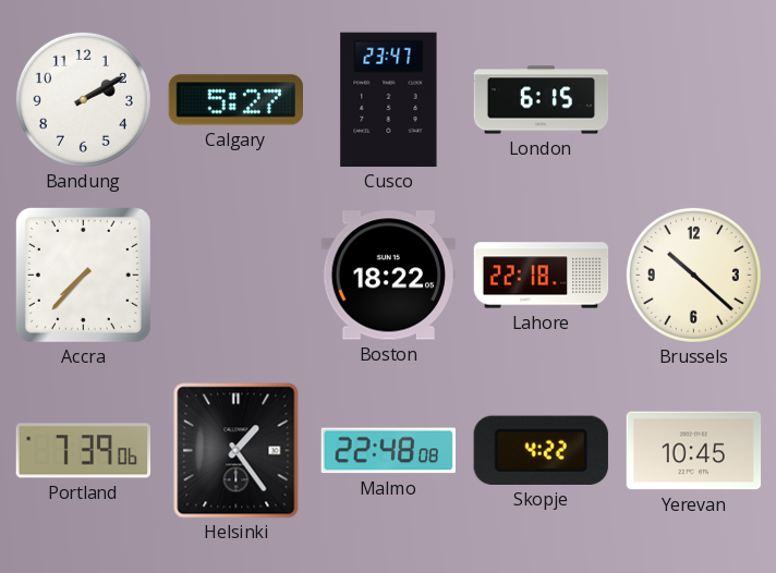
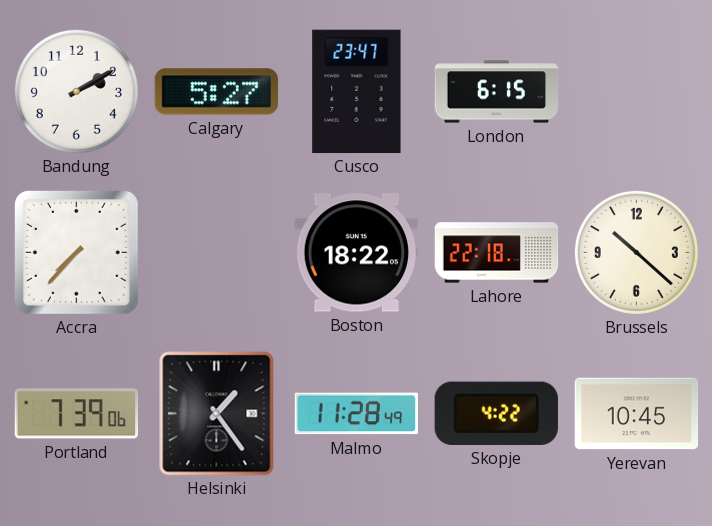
Malmo: 22:48 -> 11:28 (356, 414)
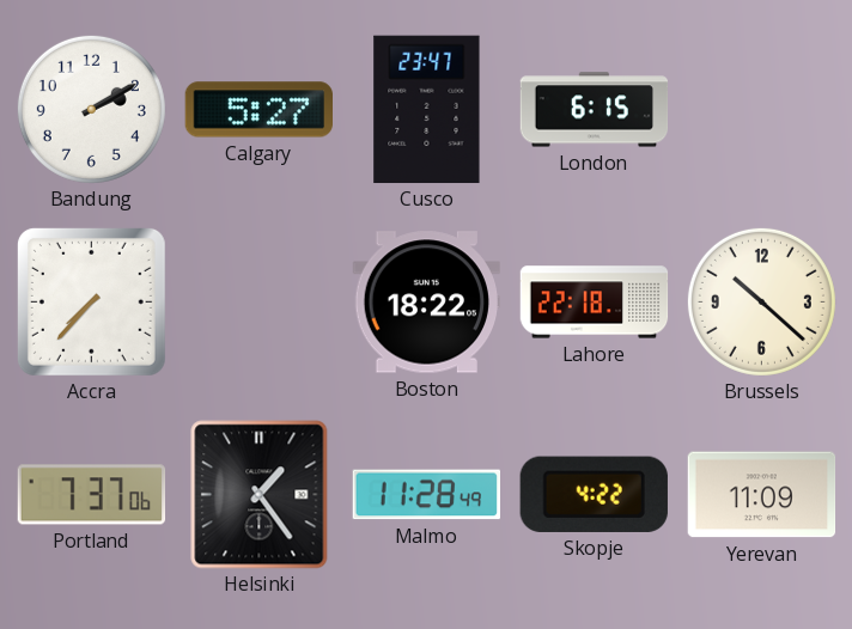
Portland: 7:39 -> 7:37 (92, 495)
Yerevan: 10:45 -> 11:09 (762, 495)
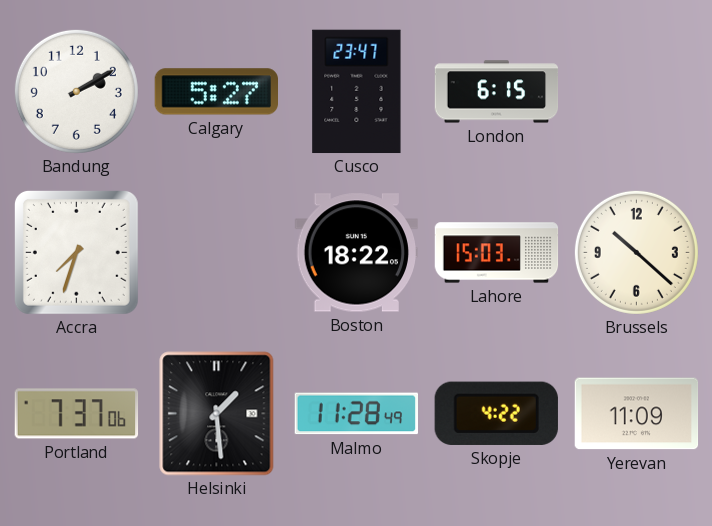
Accra: 7:37 -> 7:33 (76, 252)
Lahore: 22:18 -> 15:03 (497, 253)
Helsinki: 1:24 -> 1:29 (217, 414)
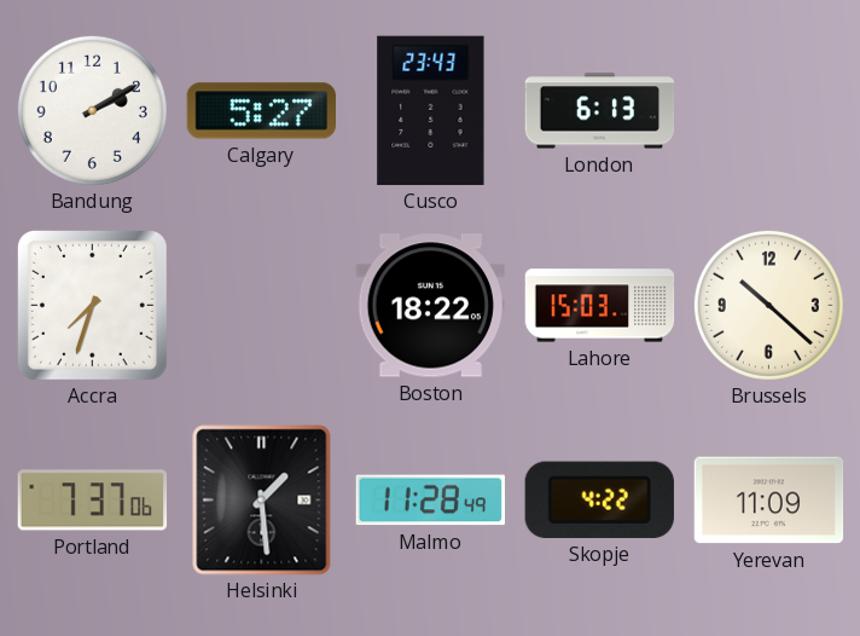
Cusco: 23:47 -> 23:43 (431, 111)
London: 6:15 -> 6:13 (600, 111)
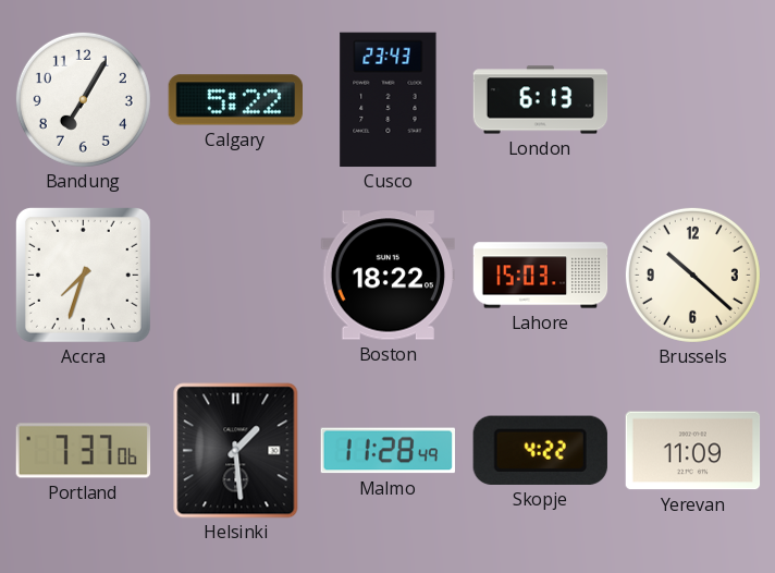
Bandung: 2:10 -> 7:05 (83, 99)
Calgary: 5:27 -> 5:22 (235, 100)
